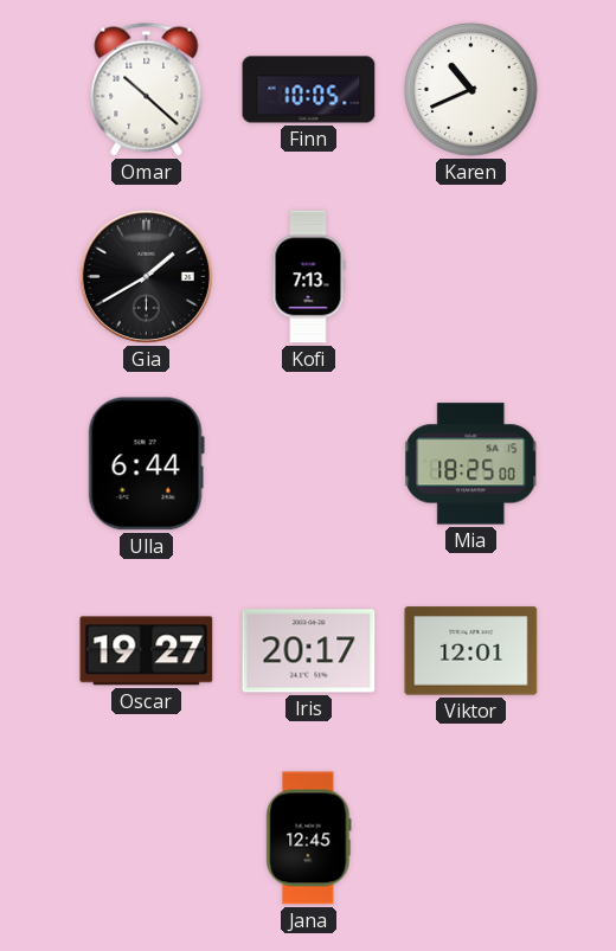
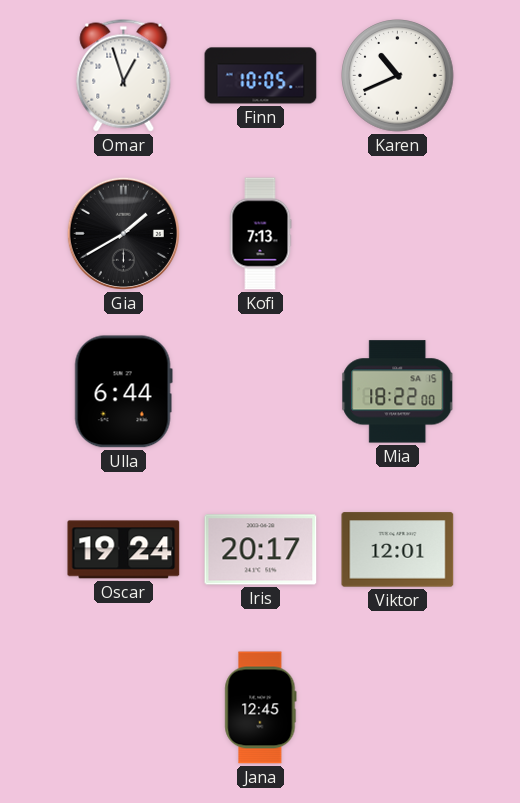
Omar: 10:22 -> 12:57 (124, 76)
Mia: 18:25 -> 18:22 (398, 392)
Oscar: 19:27 -> 19:24 (124, 550)
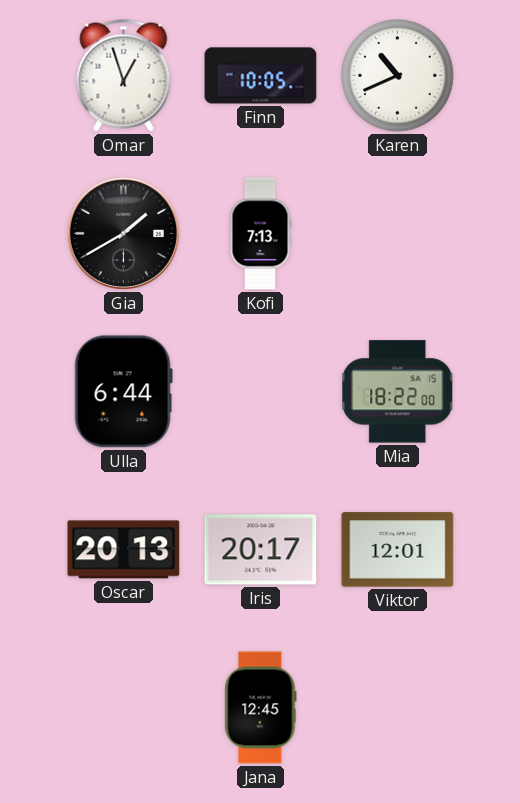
Oscar: 19:24 -> 20:13 (124, 550)
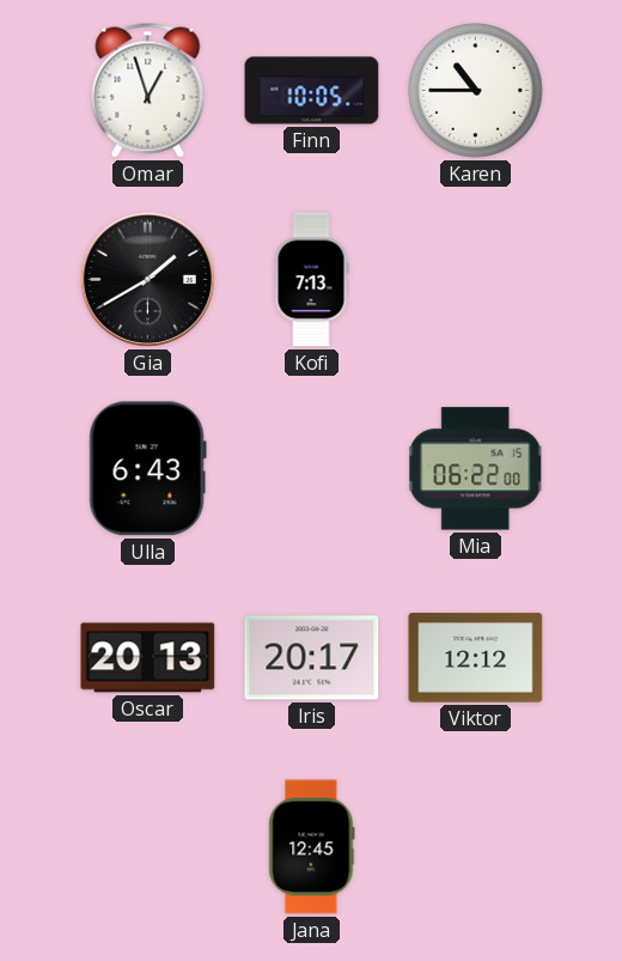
Karen: 10:41 -> 10:45 (476, 91)
Ulla: 6:44 -> 6:43 (147, 469)
Mia: 18:22 -> 06:22 (476, 469)
Viktor: 12:01 -> 12:12 (476, 658)
